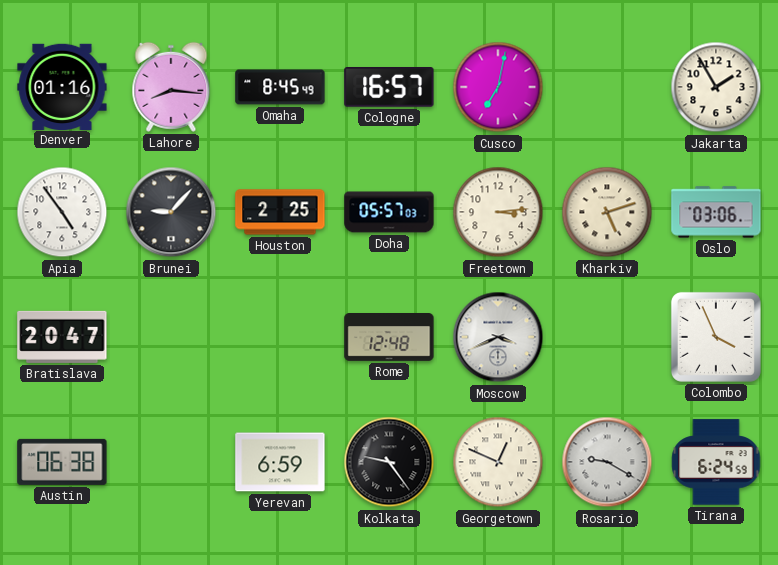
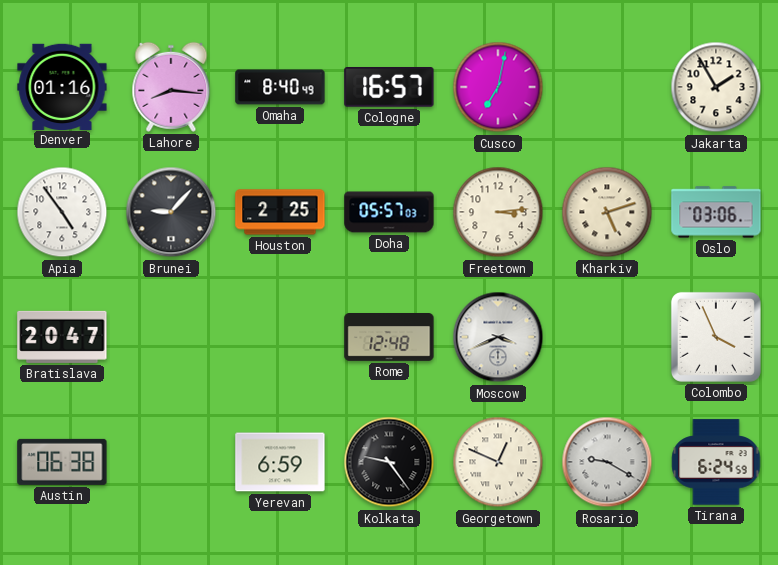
Omaha: 8:45 -> 8:40 (280, 87)
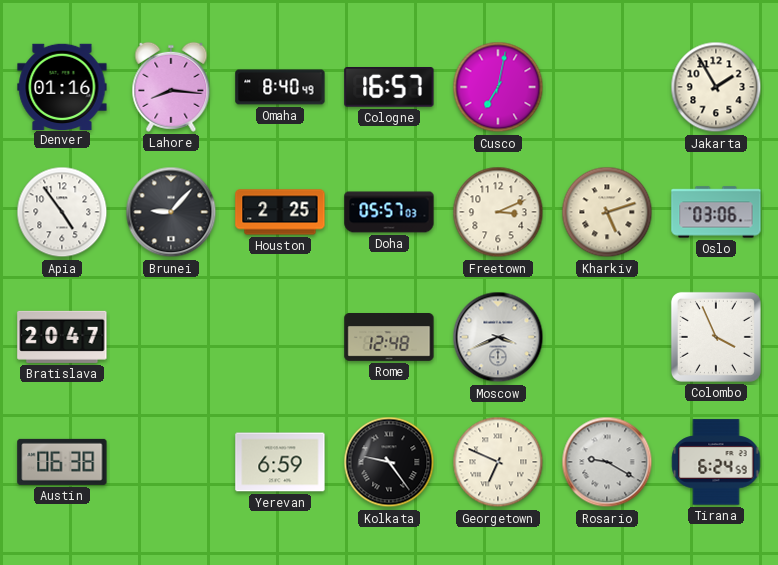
Freetown: 3:14 -> 3:11 (498, 212)
Georgetown: 12:49 -> 6:49 (498, 462)
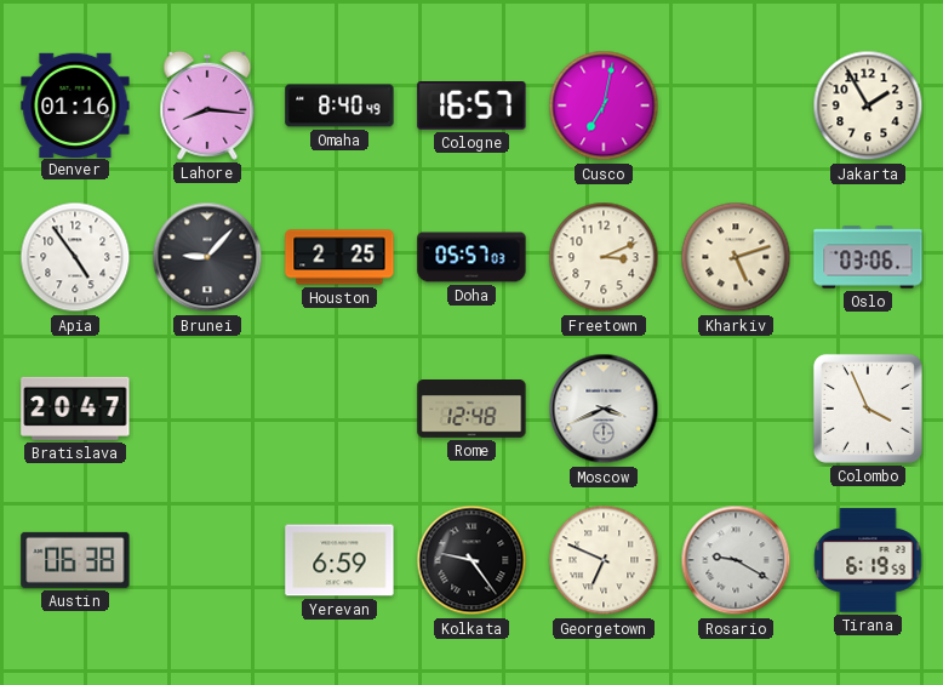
Tirana: 6:24 -> 6:19 (868, 560)
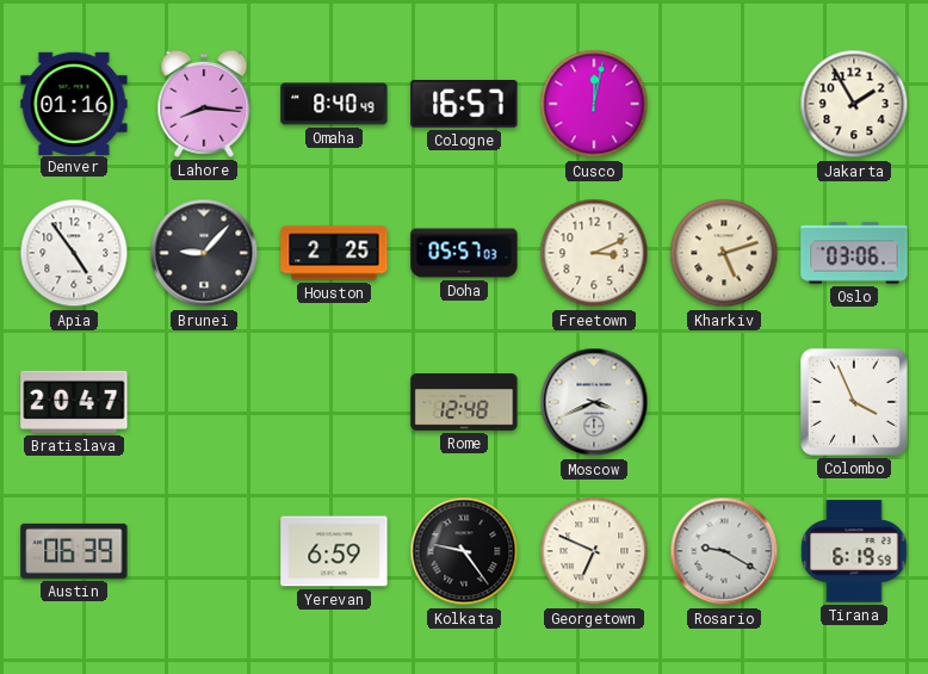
Cusco: 7:02 -> 12:02 (594, 104)
Austin: 06:38 -> 06:39 (74, 551)
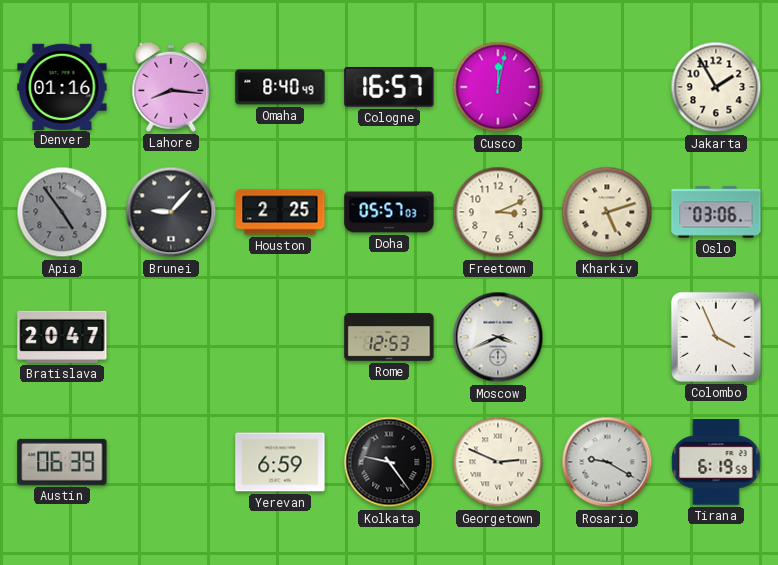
Apia dial: white -> grey (62, 212)
Rome: 12:48 -> 12:53 (389, 338)
Georgetown: 6:49 -> 2:49 (498, 462)
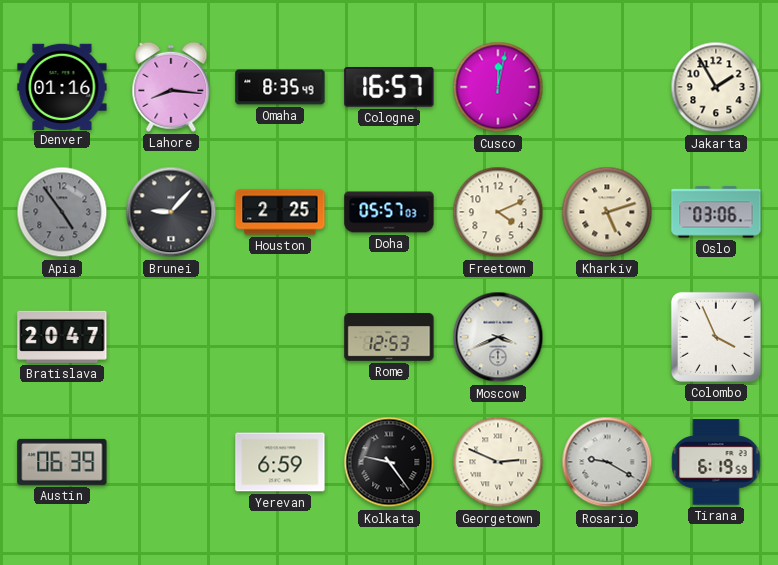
Omaha: 8:40 -> 8:35 (280, 87)
Freetown: 3:11 -> 4:11 (498, 212)
